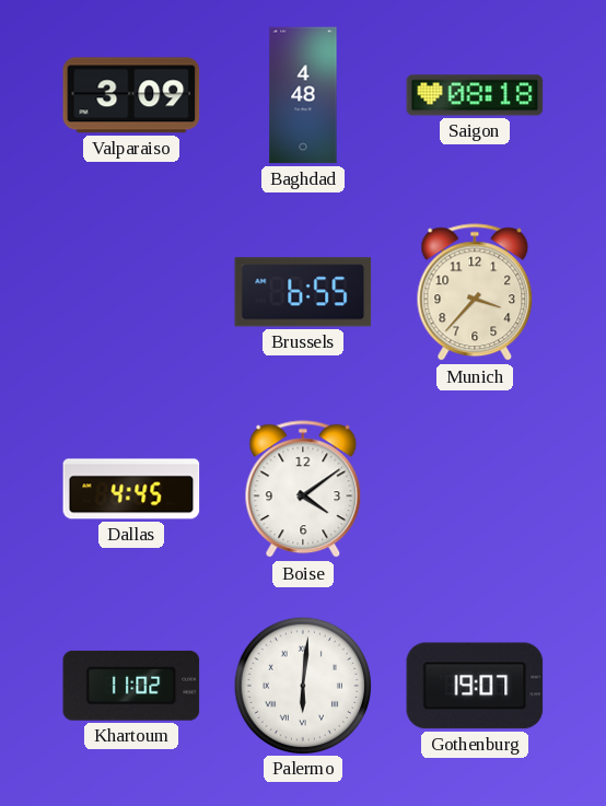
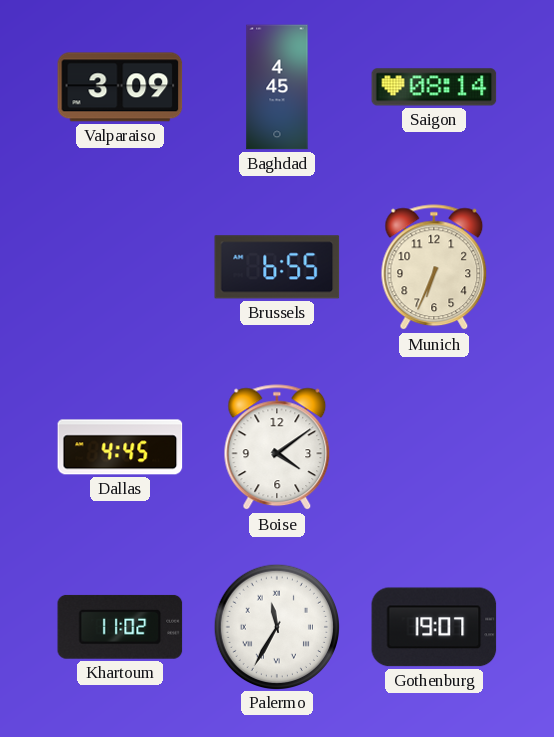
Baghdad: 4:48 -> 4:45 (277, 87)
Saigon: 08:18 -> 08:14 (434, 87)
Munich: 3:37 -> 6:34 (434, 268)
Palermo: 6:01 -> 11:35 (276, 626)
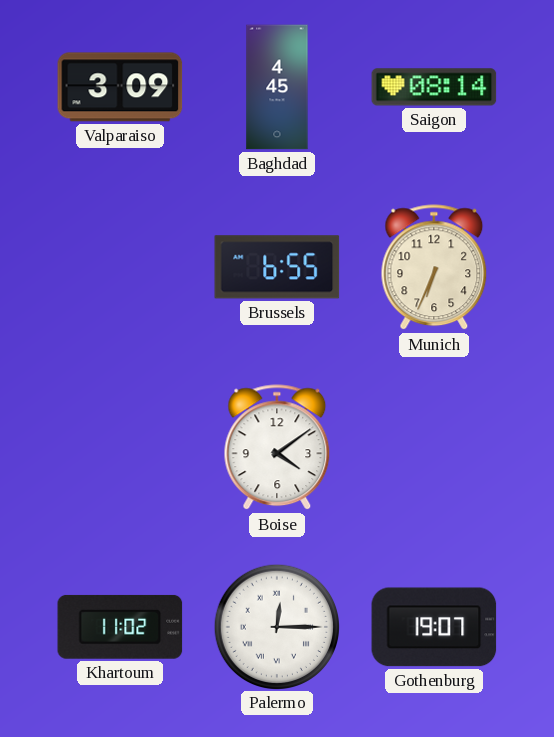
Dallas: 4:45 -> none (120, 447)
Palermo: 11:35 -> 12:15 (276, 626)
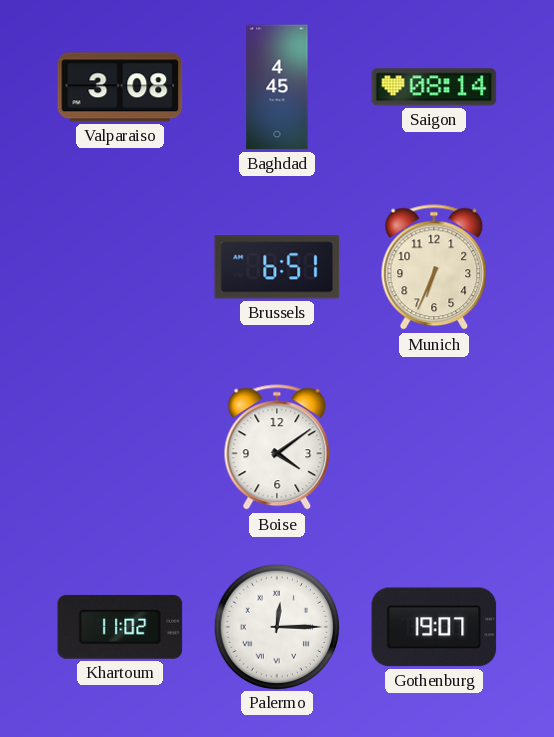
Valparaiso: 3:09 -> 3:08 (120, 87)
Brussels: 6:55 -> 6:51 (277, 267)
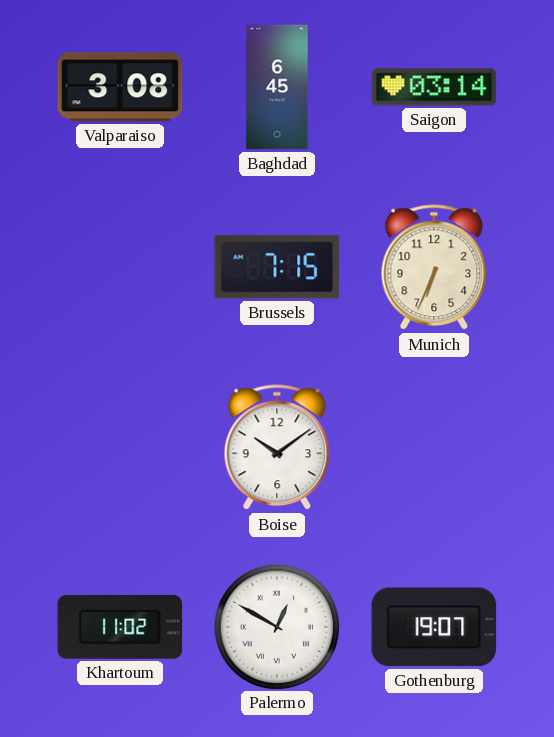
Baghdad: 4:45 -> 6:45 (277, 87)
Saigon: 08:14 -> 03:14 (434, 87)
Brussels: 6:51 -> 7:15 (277, 267)
Boise: 4:09 -> 10:09 (277, 448)
Palermo: 12:15 -> 12:50 (276, 626)
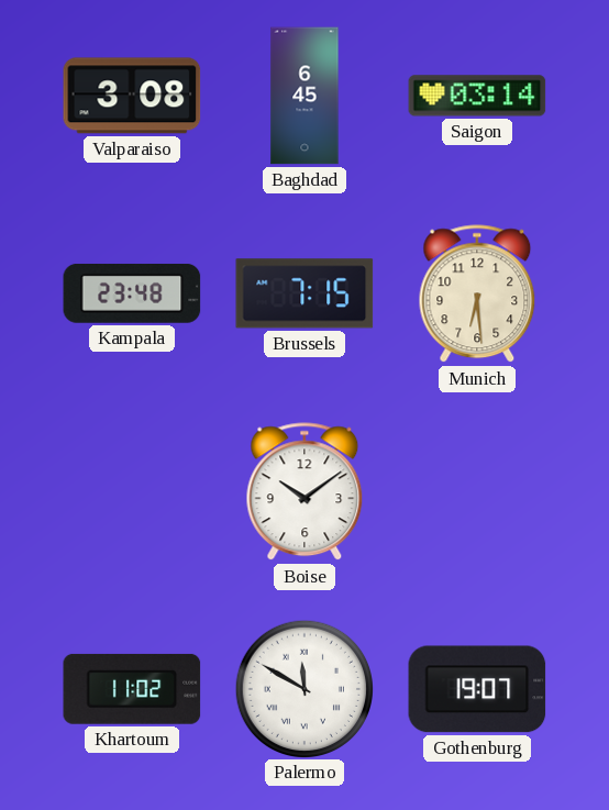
Kampala: none -> 23:48 (132, 293)
Munich: 6:34 -> 6:29 (477, 295)
Palermo: 12:50 -> 11:50 (303, 688)
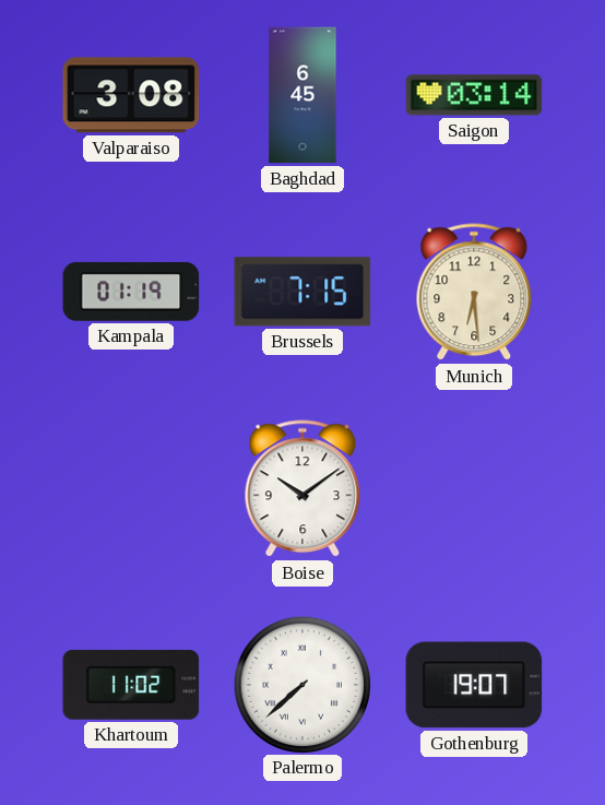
Kampala: 23:48 -> 01:19 (131, 292)
Palermo: 11:50 -> 7:38 (301, 684)
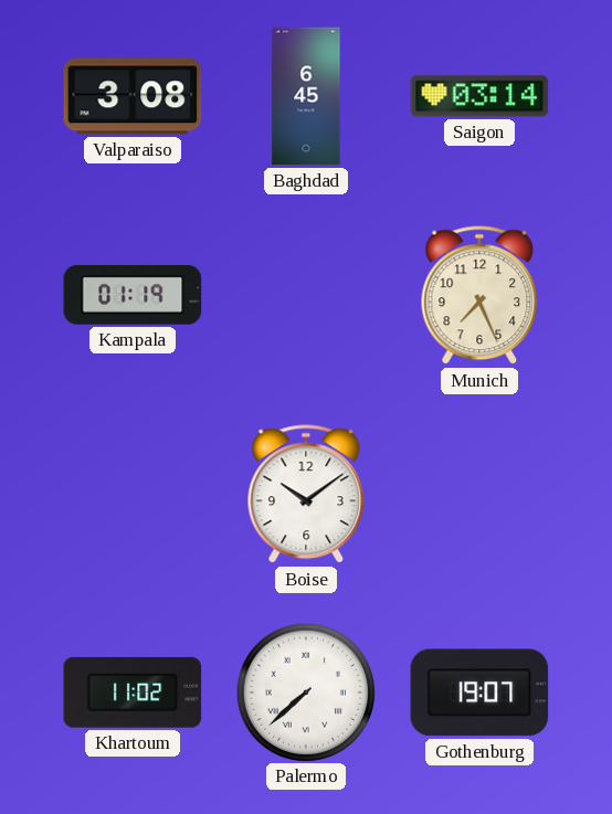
Brussels: 7:15 -> none (302, 292)
Munich: 6:29 -> 7:26 (479, 296)
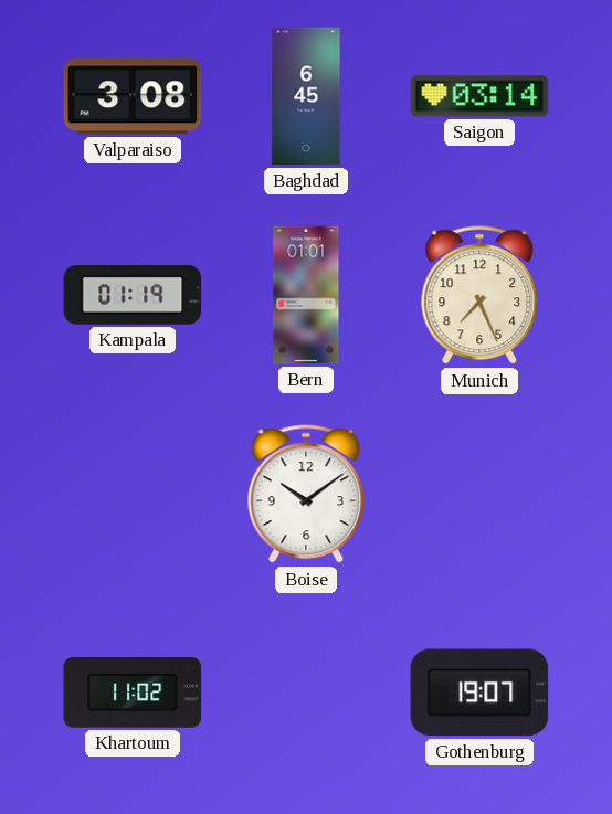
Bern: none -> 01:01 (306, 295)
Palermo: 7:38 -> none (305, 691)
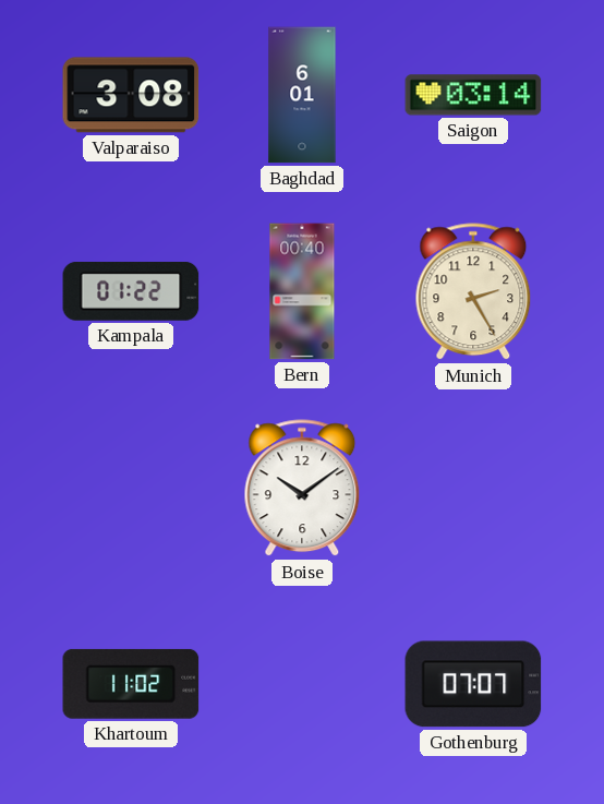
Baghdad: 6:45 -> 6:01 (302, 95)
Kampala: 01:19 -> 01:22 (131, 291)
Bern: 01:01 -> 00:40 (302, 291)
Munich: 7:26 -> 2:25 (473, 292)
Gothenburg: 19:07 -> 07:07 (473, 684)
